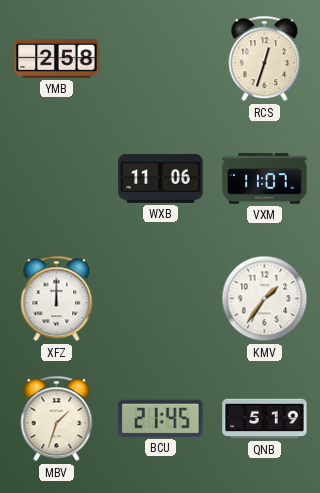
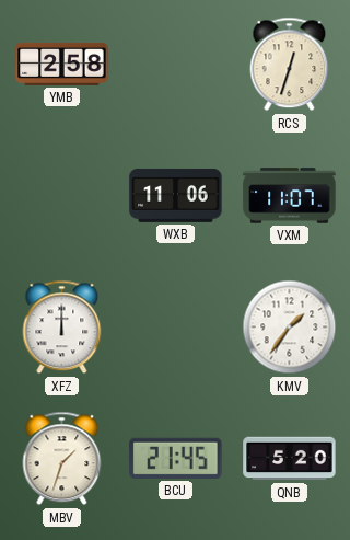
QNB: 5:19 -> 5:20 (290, 459)
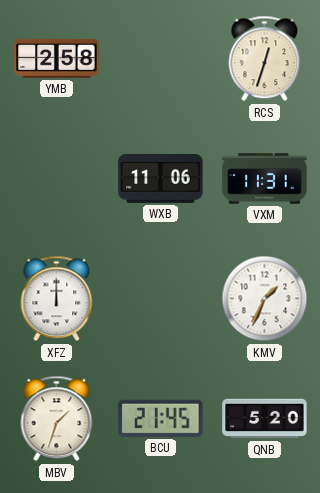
VXM: 11:07 -> 11:31 (265, 179)
KMV: 1:36 -> 1:34 (265, 299)
